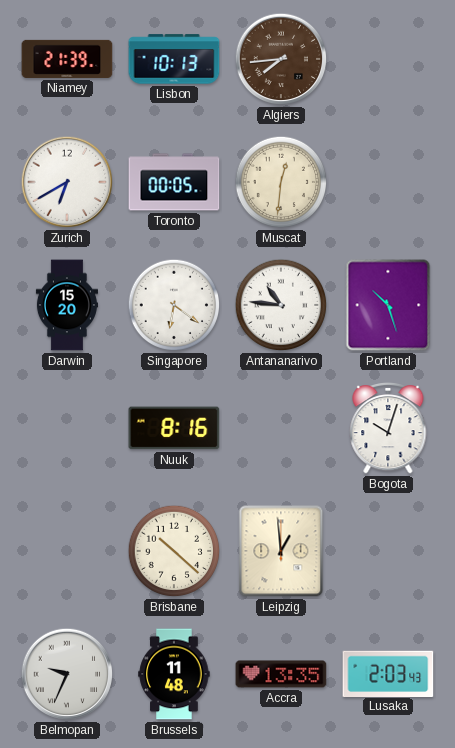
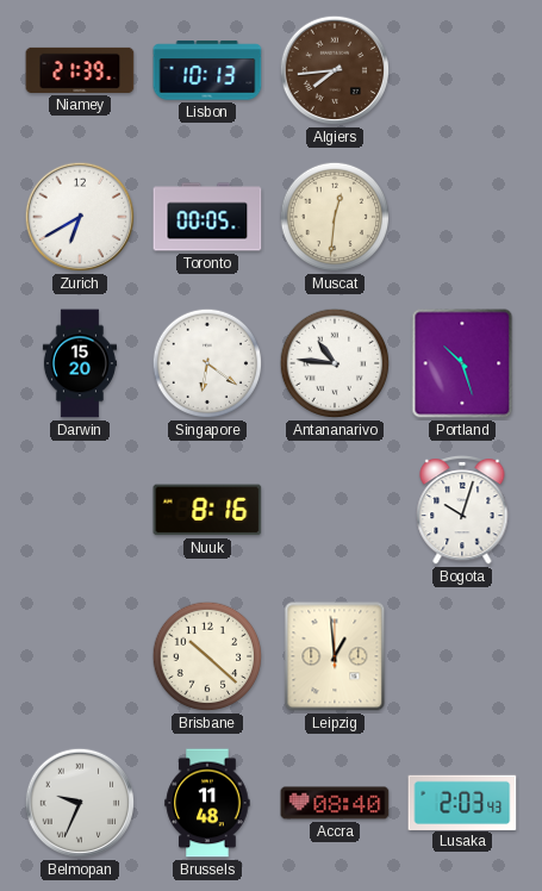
Accra: 13:35 -> 08:40 (335, 803)
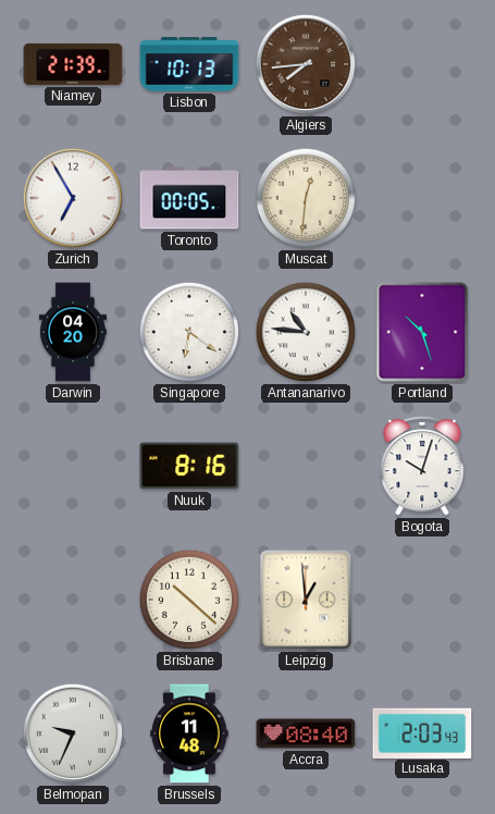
Zurich: 6:40 -> 6:55 (73, 198)
Darwin: 15:20 -> 04:20 (73, 332)
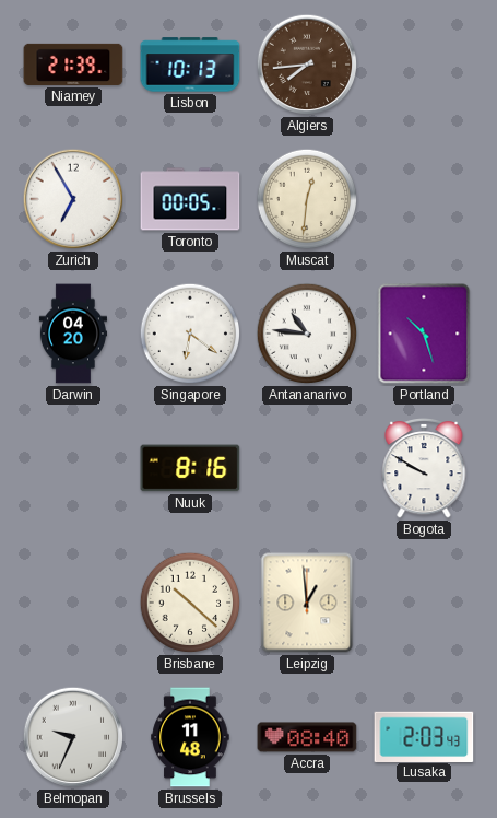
Bogota: 10:03 -> 9:50 (424, 468)
